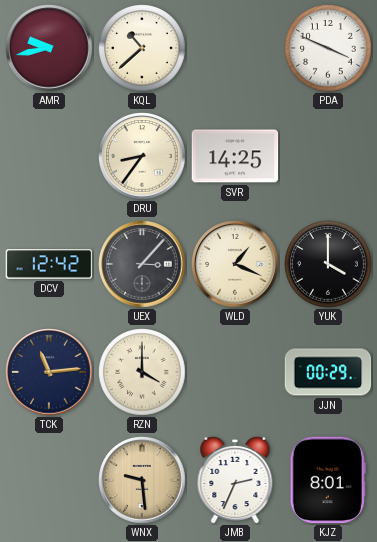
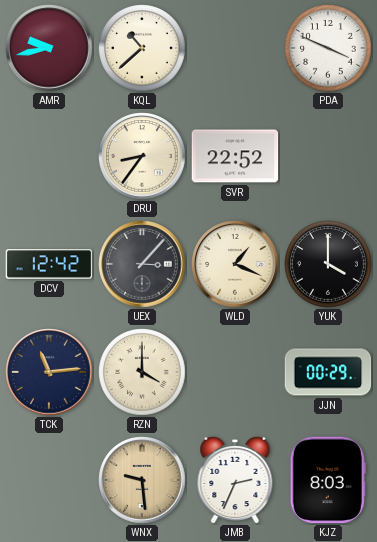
SVR: 14:25 -> 22:52 (235, 156)
KJZ: 8:01 -> 8:03 (328, 480)
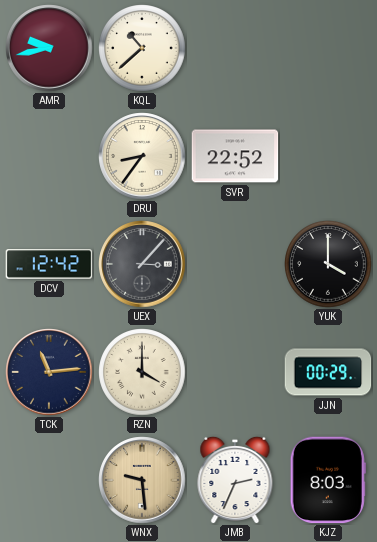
PDA: 3:49 -> none (328, 48)
WLD: 1:19 -> none (235, 264)
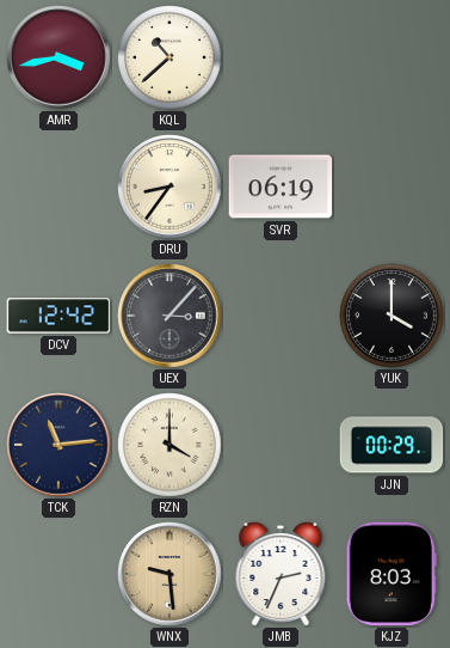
AMR: 9:43 -> 3:43 (58, 57)
SVR: 22:52 -> 06:19 (281, 187)
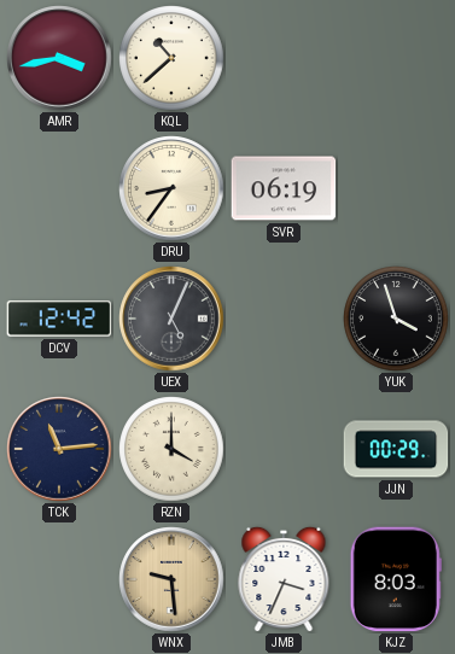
UEX: 3:07 -> 5:04 (171, 319)
YUK: 4:00 -> 3:57 (396, 319)
JMB: 2:34 -> 3:34 (284, 578)
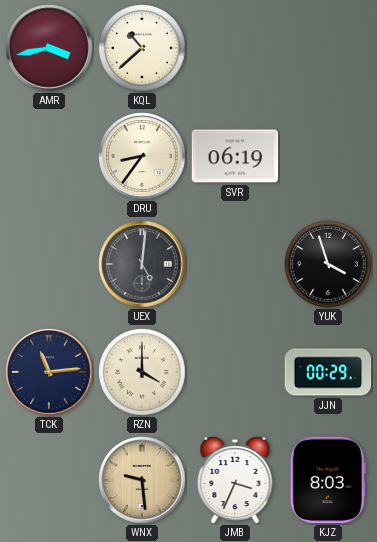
DCV: 12:42 -> none (59, 319)
UEX: 5:04 -> 5:01 (142, 264)
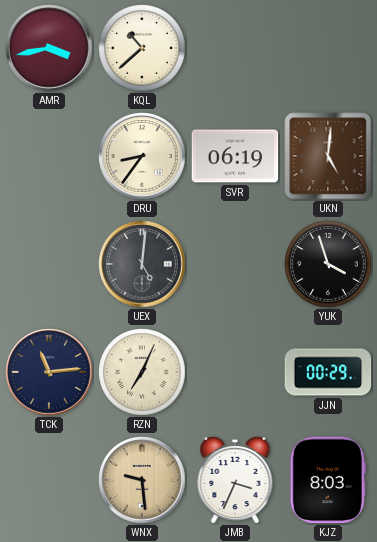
UKN: none -> 5:01 (328, 156)
RZN: 4:00 -> 7:04 (142, 372)
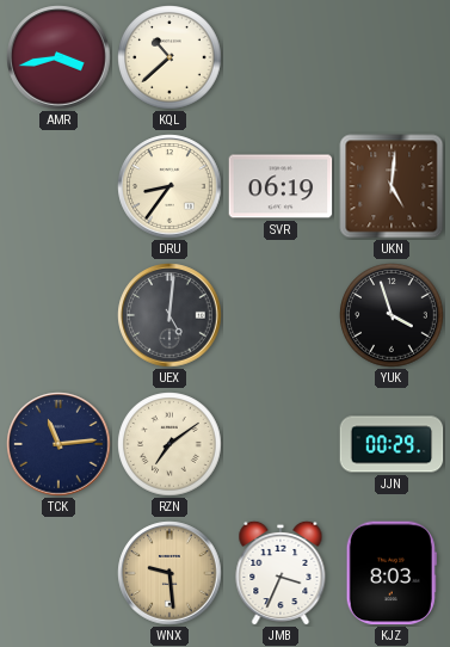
RZN: 7:04 -> 7:09 (169, 444)
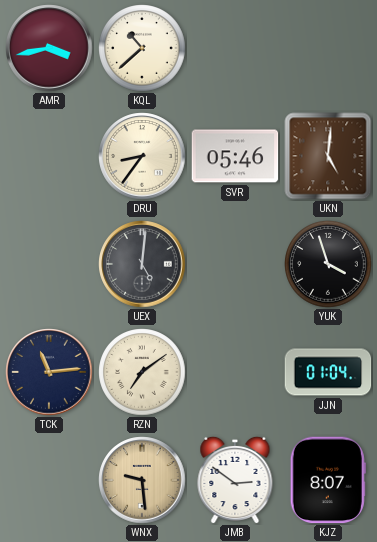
SVR: 06:19 -> 05:46 (235, 156)
JJN: 00:29 -> 01:04 (328, 372)
JMB: 3:34 -> 2:51 (235, 479)
KJZ: 8:03 -> 8:07 (328, 480)
